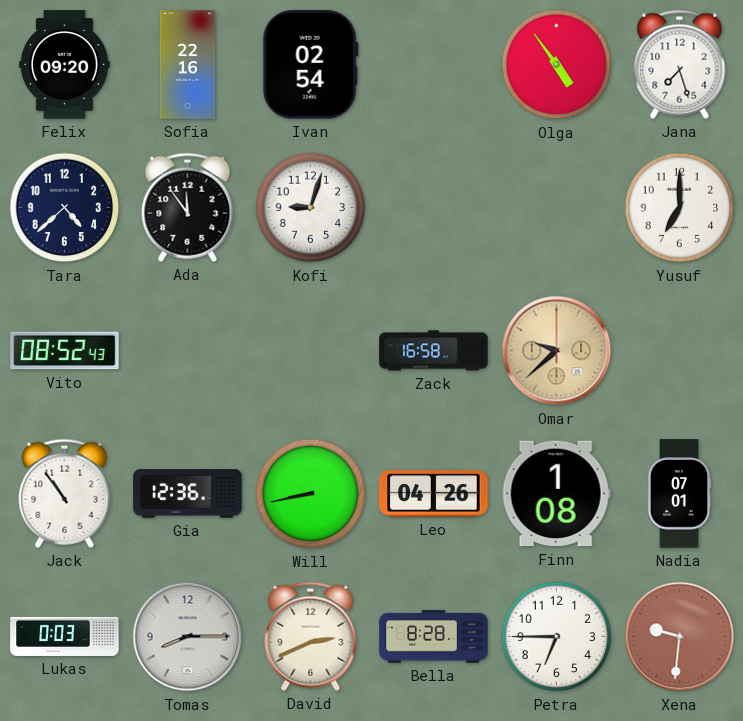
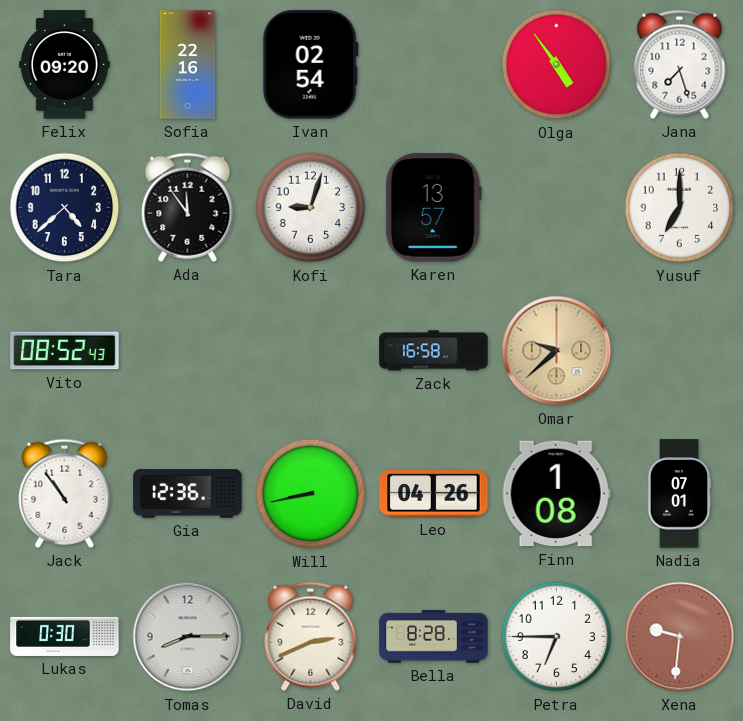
Karen: none -> 13:57 (433, 208)
Lukas: 0:03 -> 0:30 (65, 636)
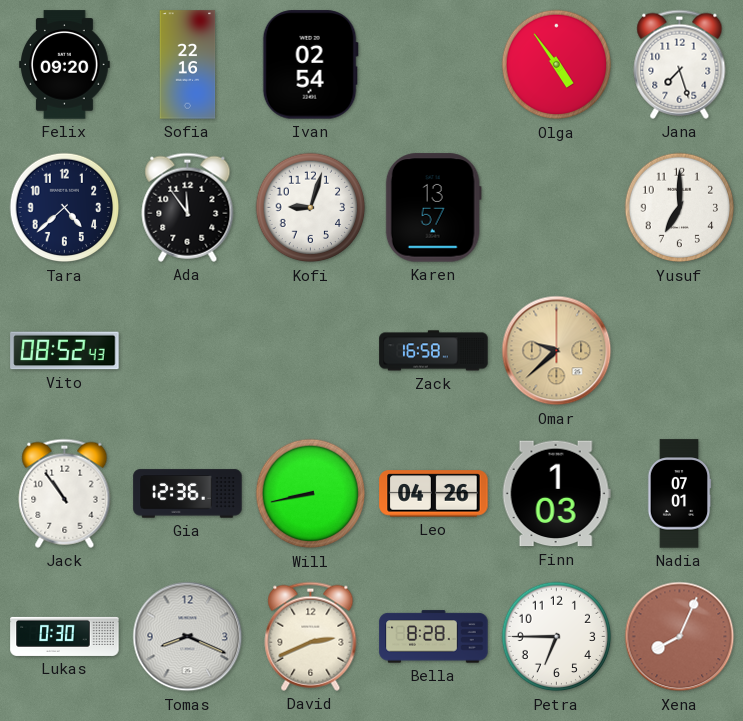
Finn: 1:08 -> 1:03 (556, 494)
Tomas: 8:15 -> 8:19 (188, 637)
Xena: 9:31 -> 8:04 (680, 637)
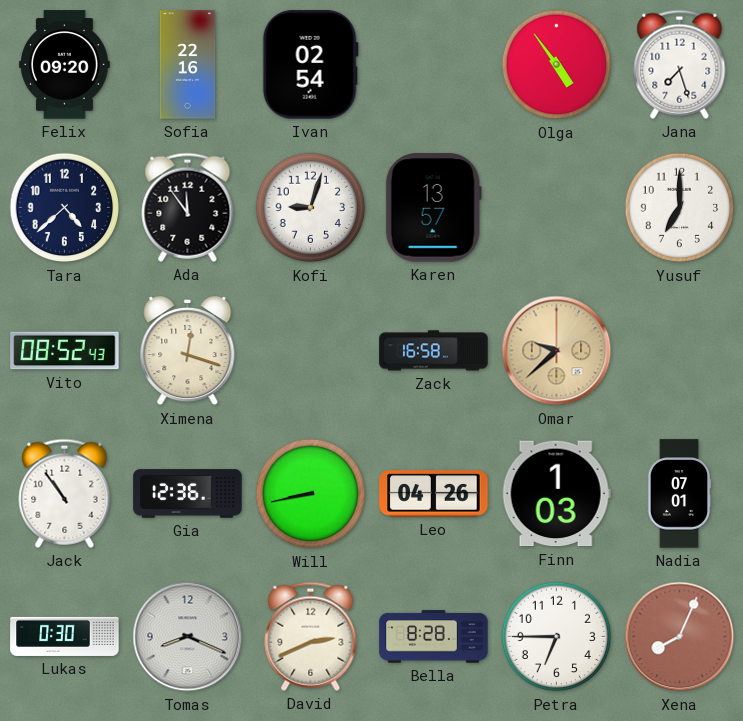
Ximena: none -> 12:18 (188, 352)
